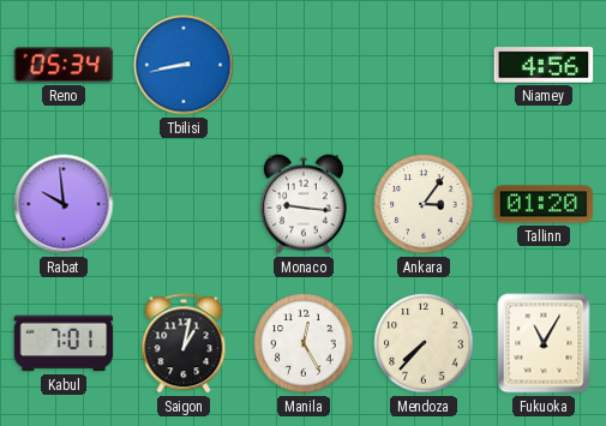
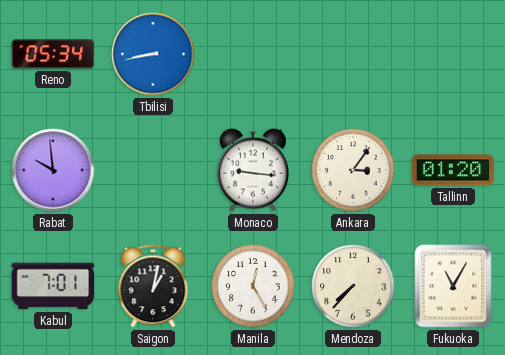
Niamey: 4:56 -> none (544, 65)
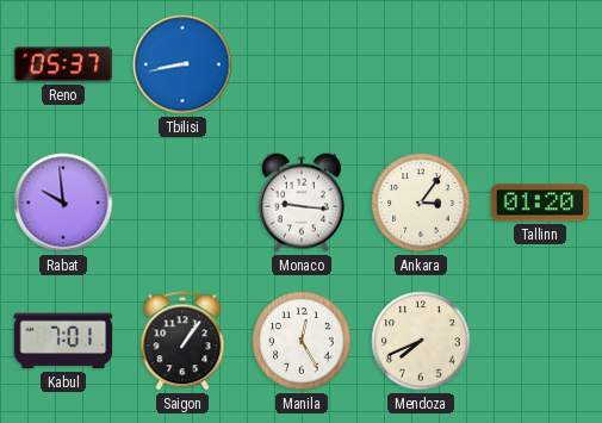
Reno: 05:34 -> 05:37 (63, 64)
Saigon: 1:02 -> 1:06 (182, 341)
Mendoza: 7:37 -> 7:41 (421, 341)
Fukuoka: 11:05 -> none (453, 286)
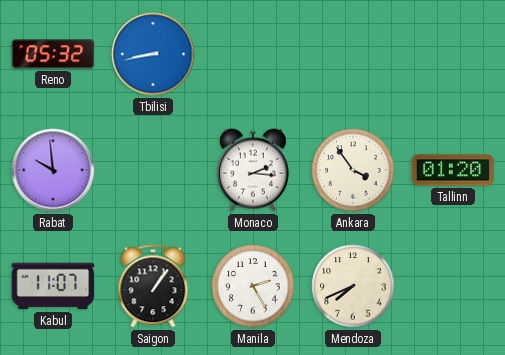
Reno: 05:37 -> 05:32 (53, 54)
Monaco: 9:16 -> 2:16 (253, 170)
Ankara: 3:06 -> 3:54 (353, 170)
Kabul: 7:01 -> 11:07 (53, 286)
Manila: 12:25 -> 2:25 (253, 286)
